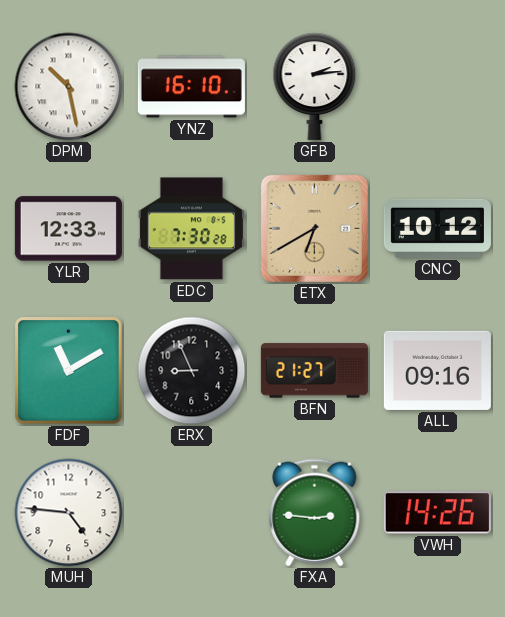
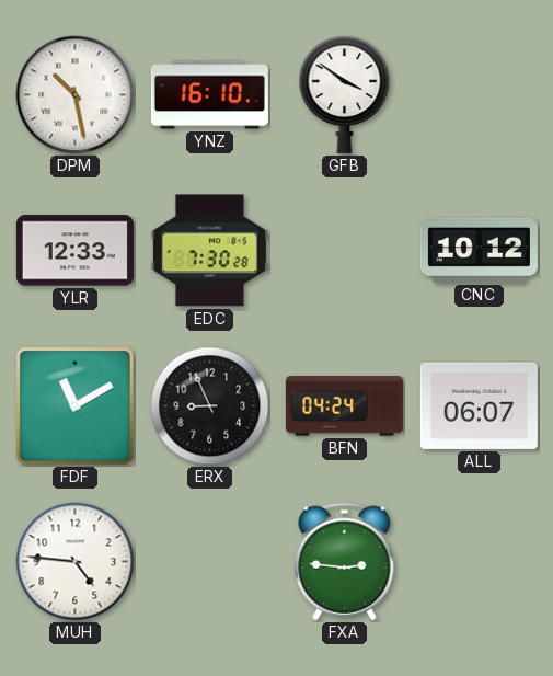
GFB: 2:14 -> 3:51 (345, 94)
ETX: 6:40 -> none (314, 228)
BFN: 21:27 -> 04:24 (344, 406)
ALL: 09:16 -> 06:07 (479, 405)
VWH: 14:26 -> none (437, 513)
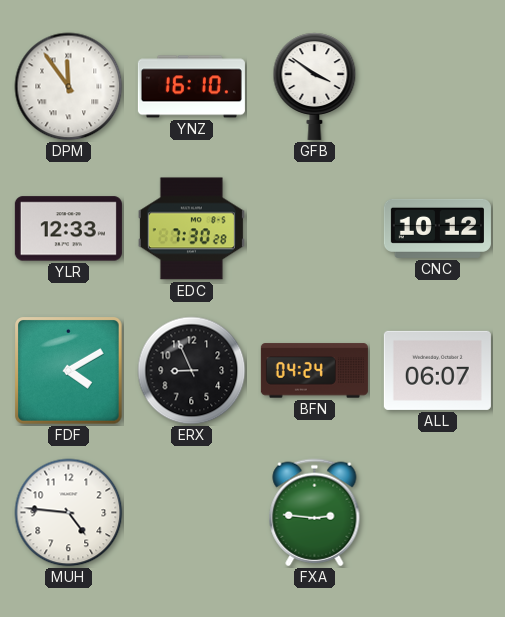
DPM: 10:28 -> 11:54 (69, 87)
FDF: 11:10 -> 4:10 (69, 371)
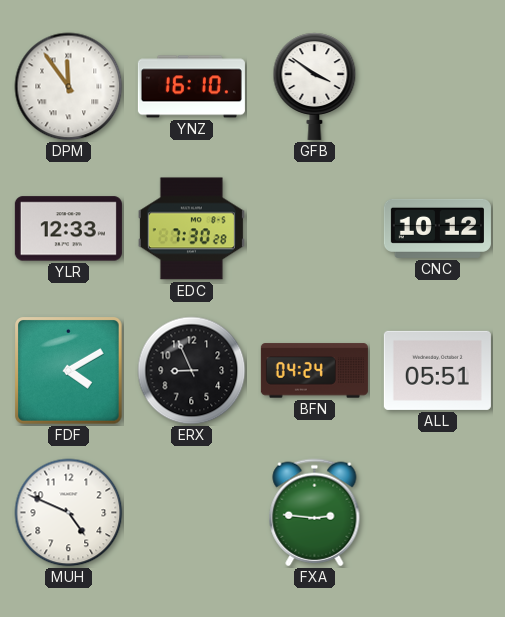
ALL: 06:07 -> 05:51 (437, 370)
MUH: 4:46 -> 4:49 (69, 513)
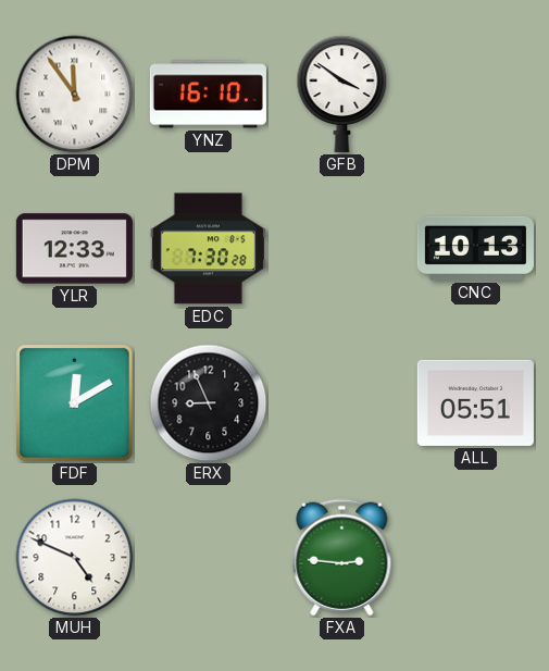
CNC: 10:12 -> 10:13 (475, 248)
FDF: 4:10 -> 12:10 (75, 403)
BFN: 04:24 -> none (314, 371)
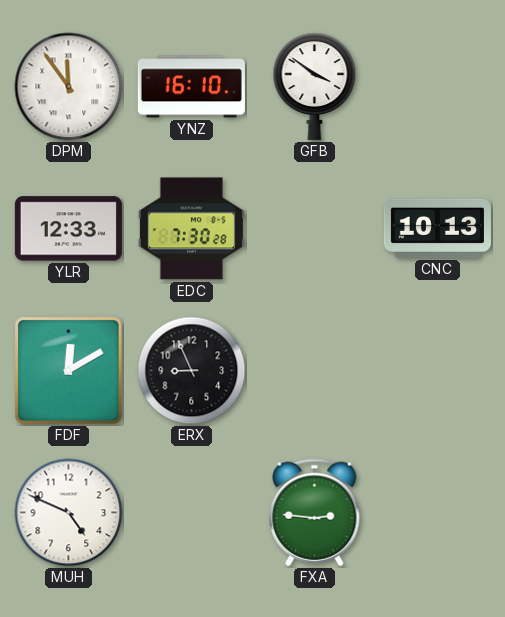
ALL: 05:51 -> none (475, 402)
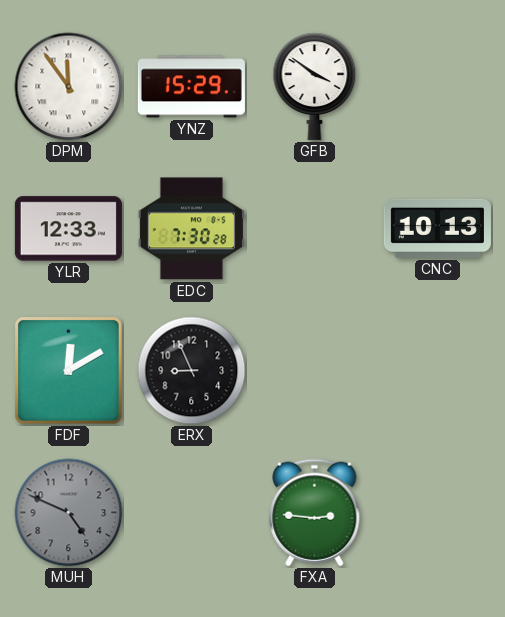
YNZ: 16:10 -> 15:29 (191, 87)
MUH dial: white -> grey (69, 513)
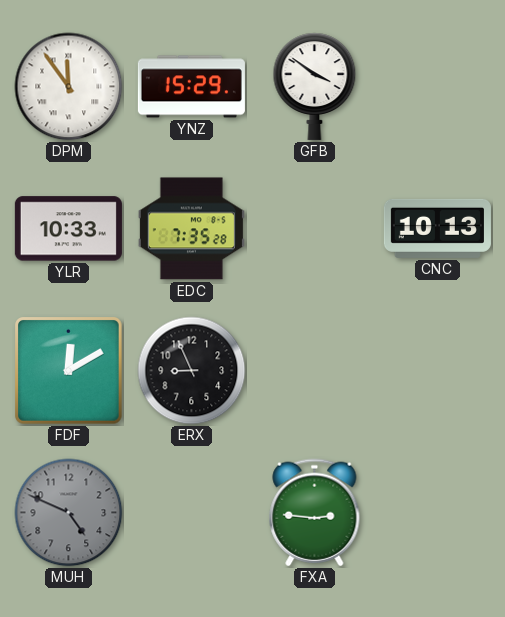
YLR: 12:33 -> 10:33 (68, 229)
EDC: 7:30 -> 7:35 (191, 229)
